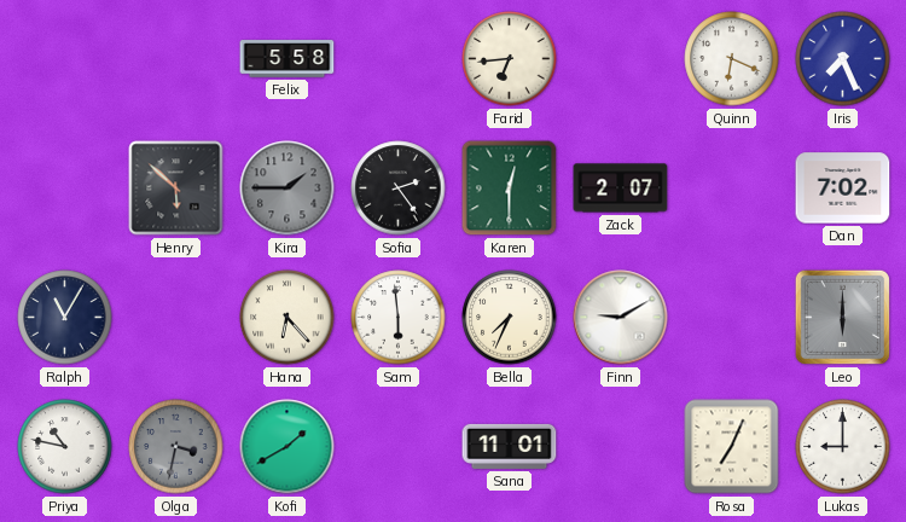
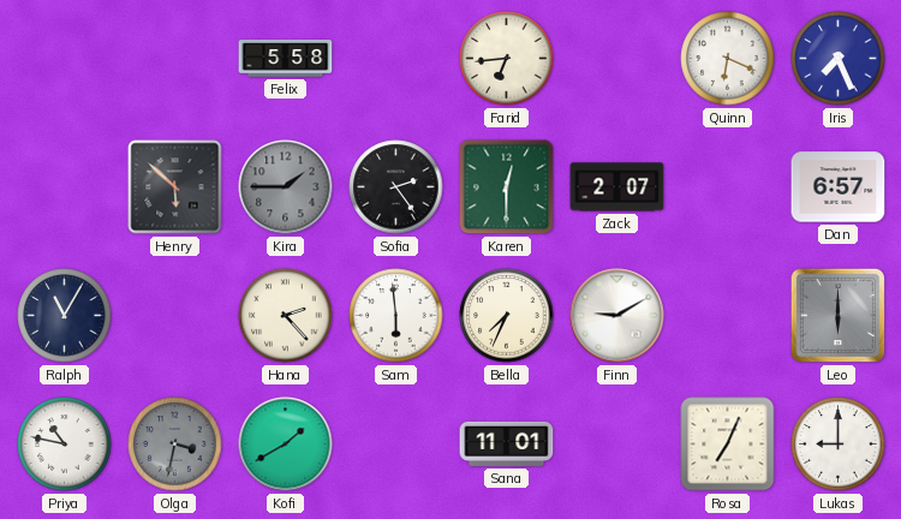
Dan: 7:02 -> 6:57 (839, 187)
Hana: 6:23 -> 2:23 (286, 316)
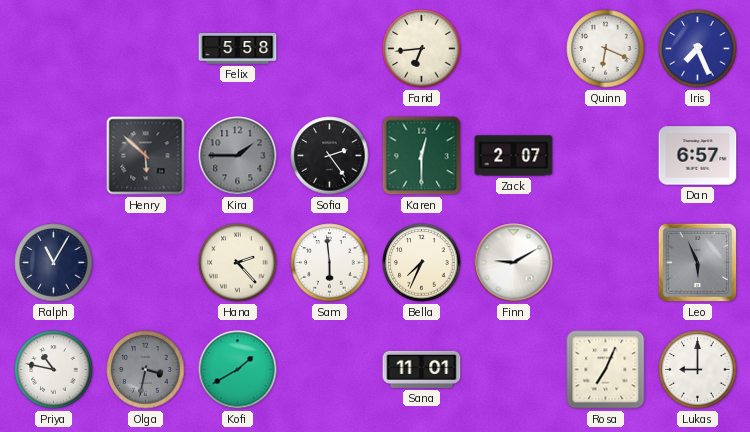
Leo: 6:00 -> 5:56 (697, 262)
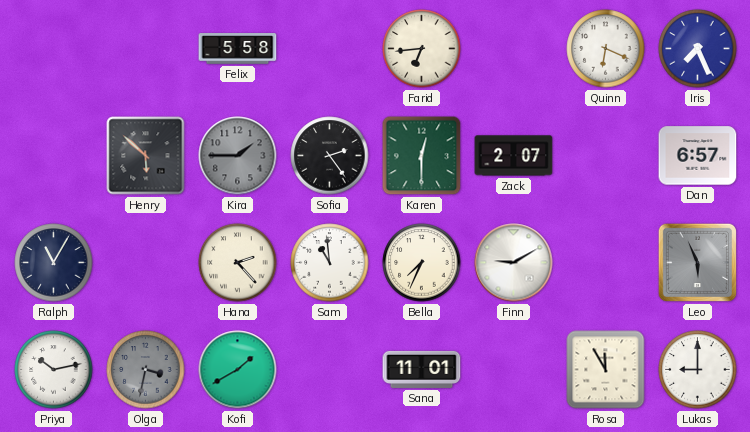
Sam: 5:59 -> 10:59 (330, 263)
Priya: 10:47 -> 10:13 (54, 370)
Rosa: 7:04 -> 11:55 (606, 370)
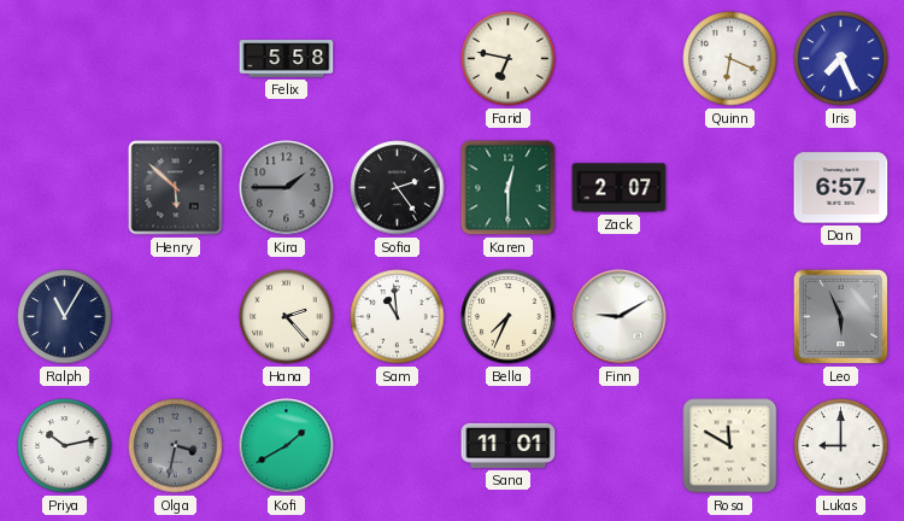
Farid: 6:44 -> 6:47 (509, 59)
Rosa: 11:55 -> 11:50 (730, 446)
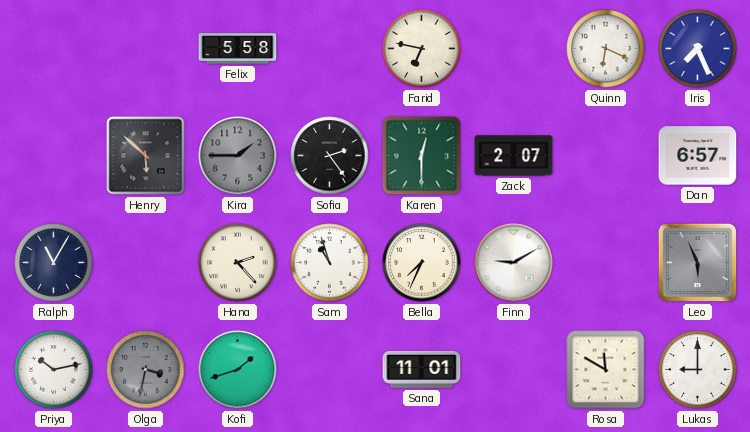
Sam: 10:59 -> 10:57 (330, 263)
Kofi: 1:40 -> 1:42 (238, 370)
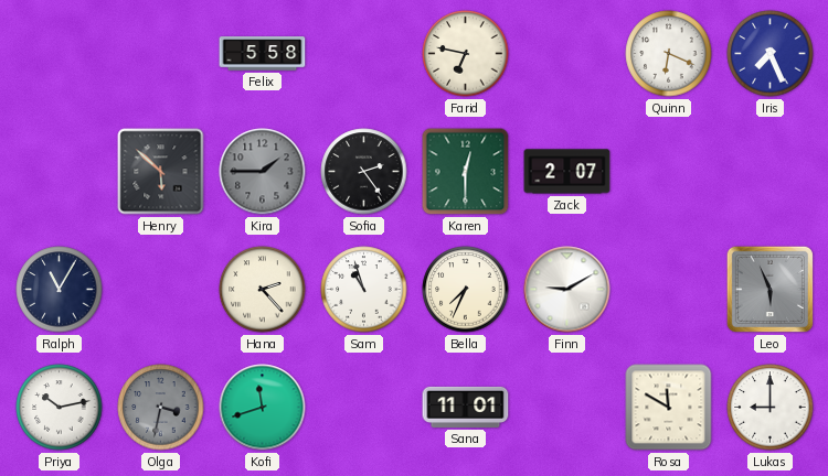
Dan: 6:57 -> none (698, 156)
Kofi: 1:42 -> 11:42 (263, 408)
